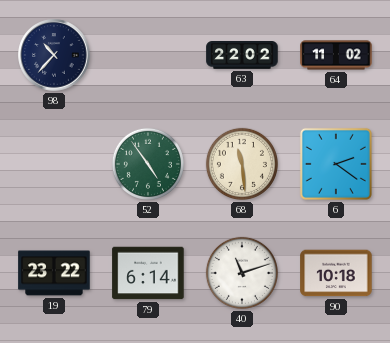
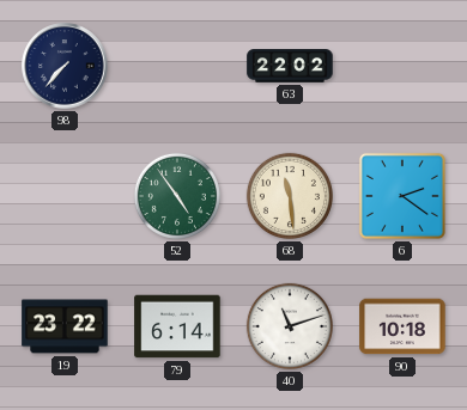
98: 10:37 -> 7:37 (65, 66)
64: 11:02 -> none (336, 55)
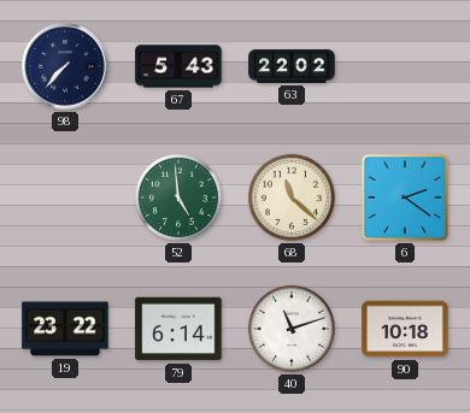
67: none -> 5:43 (178, 66)
52: 4:54 -> 4:59 (178, 197)
68: 11:29 -> 11:22 (292, 197)
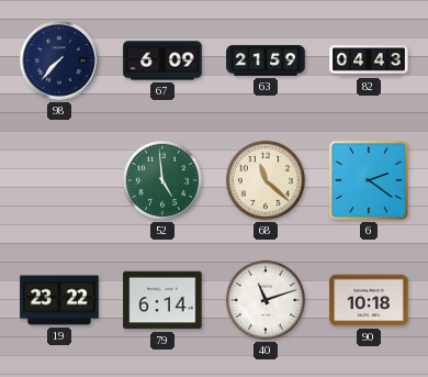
67: 5:43 -> 6:09 (162, 60)
63: 22:02 -> 21:59 (266, 62)
82: none -> 04:43 (369, 60)
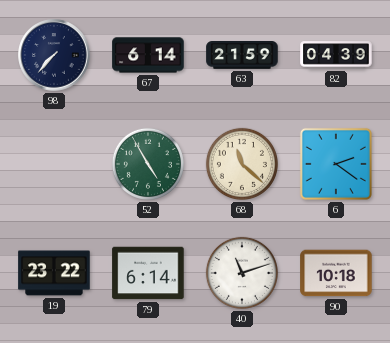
67: 6:09 -> 6:14 (148, 55)
82: 04:43 -> 04:39 (336, 55)
52: 4:59 -> 4:55 (148, 164)
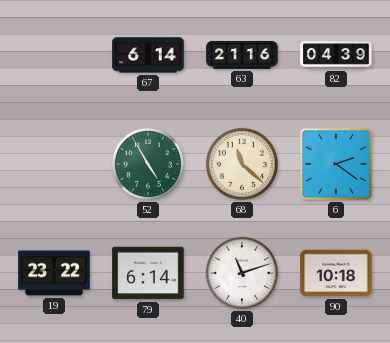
98: 7:37 -> none (54, 55)
63: 21:59 -> 21:16 (242, 56)
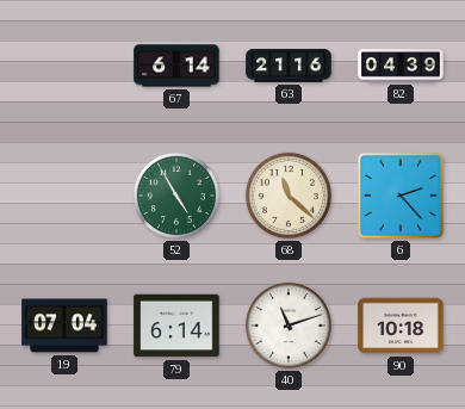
6: 2:21 -> 2:23 (401, 196)
19: 23:22 -> 07:04 (64, 326)
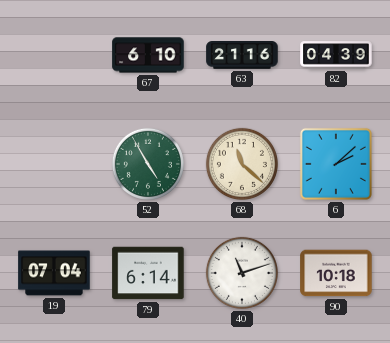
67: 6:14 -> 6:10 (148, 55)
6: 2:23 -> 2:08 (336, 164)
